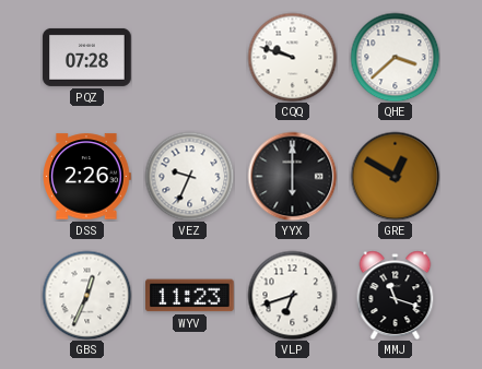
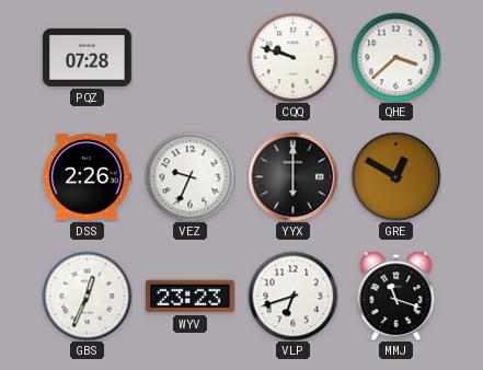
WYV: 11:23 -> 23:23 (191, 297)
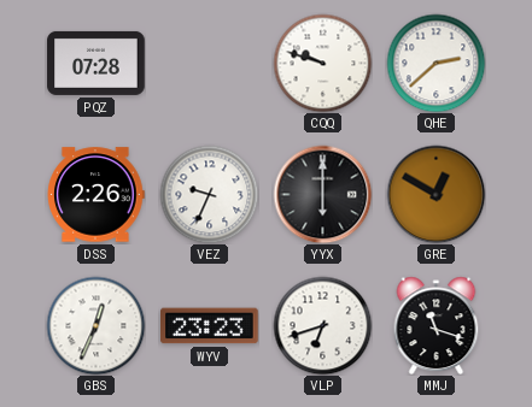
QHE: 3:38 -> 2:38 (435, 63)
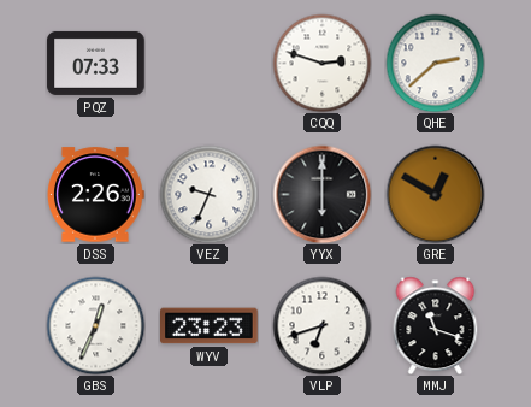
PQZ: 07:28 -> 07:33 (96, 63)
CQQ: 9:48 -> 2:48 (321, 63)
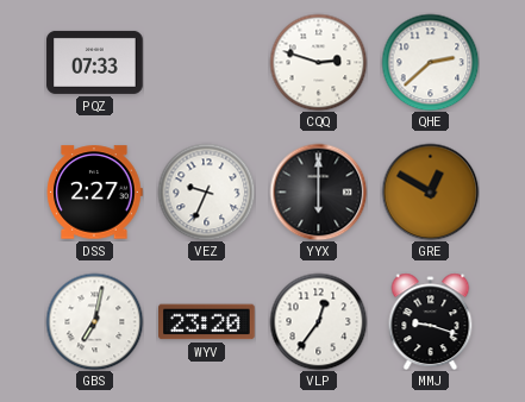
DSS: 2:26 -> 2:27 (94, 193)
GBS: 12:34 -> 7:02 (94, 321)
WYV: 23:23 -> 23:20 (207, 322)
VLP: 6:42 -> 12:36 (318, 321)
MMJ: 11:18 -> 9:18 (431, 321)
